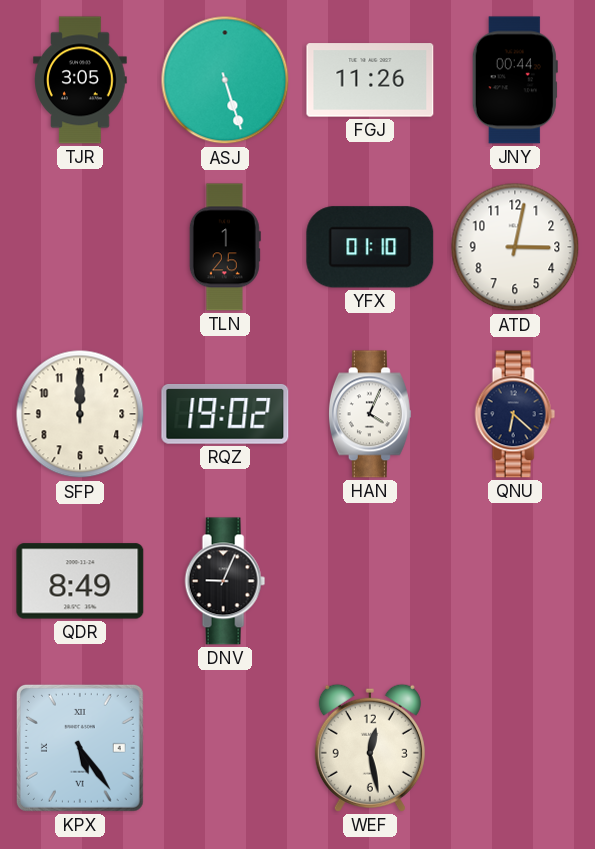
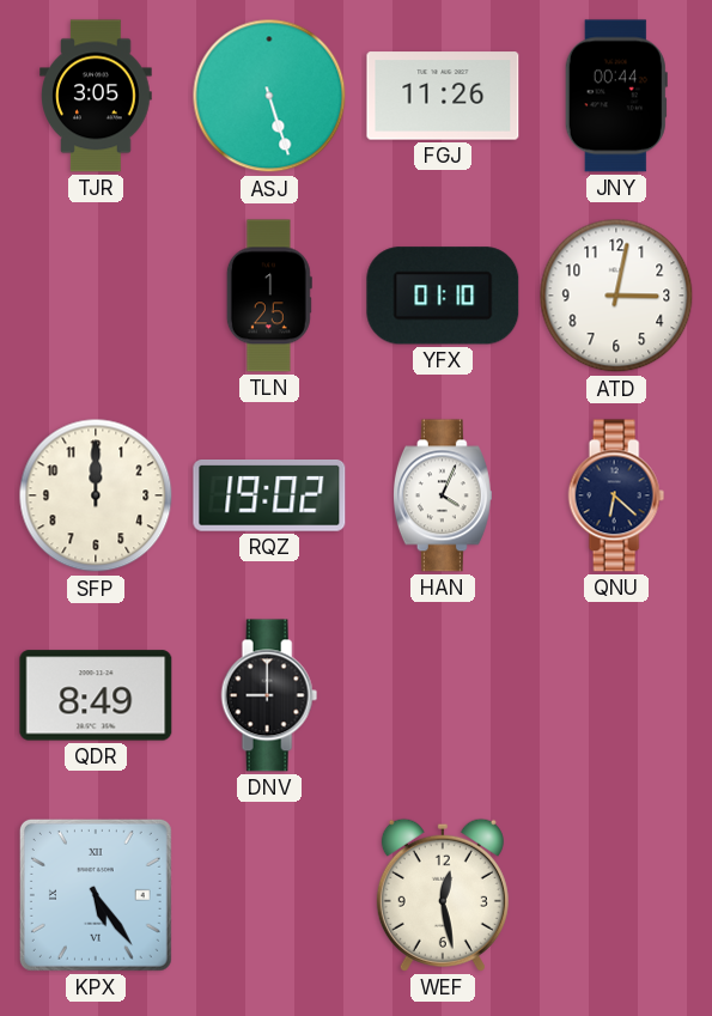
DNV: 9:04 -> 9:00 (269, 695)
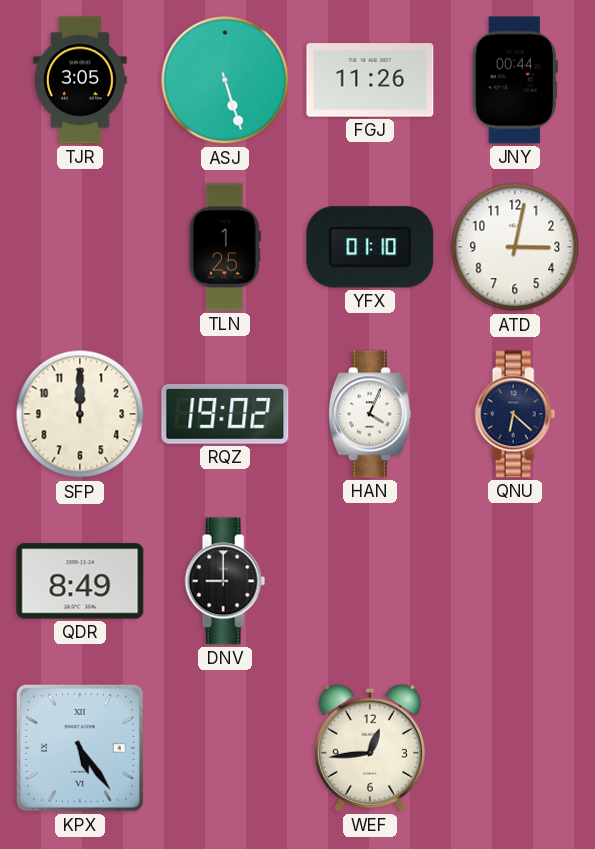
WEF: 12:28 -> 12:44 (370, 748)
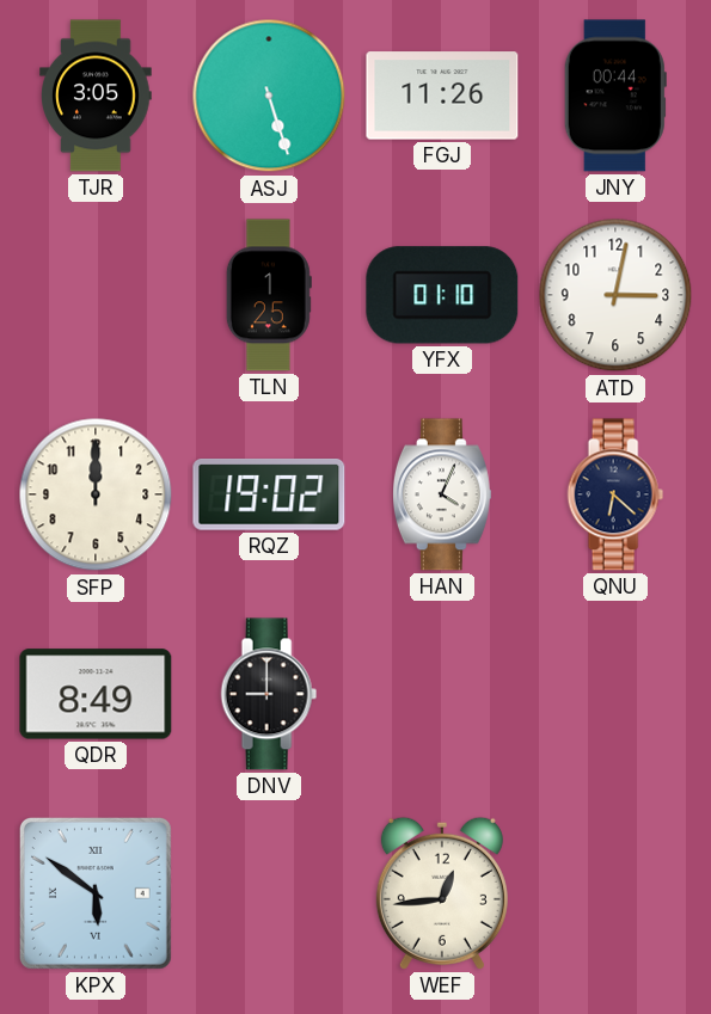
KPX: 5:24 -> 5:51 (96, 893)
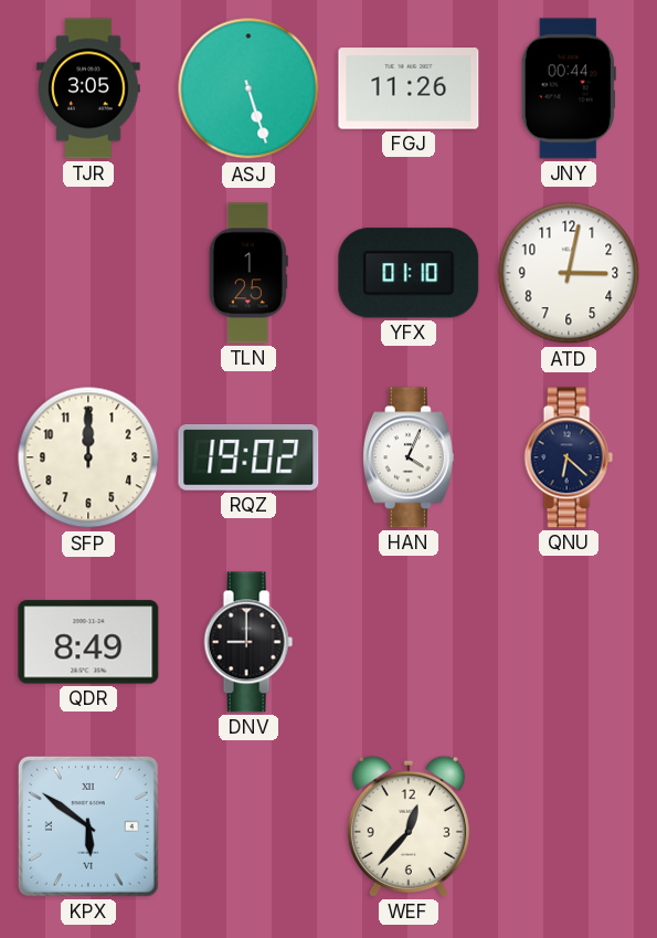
WEF: 12:44 -> 12:37 (409, 826)
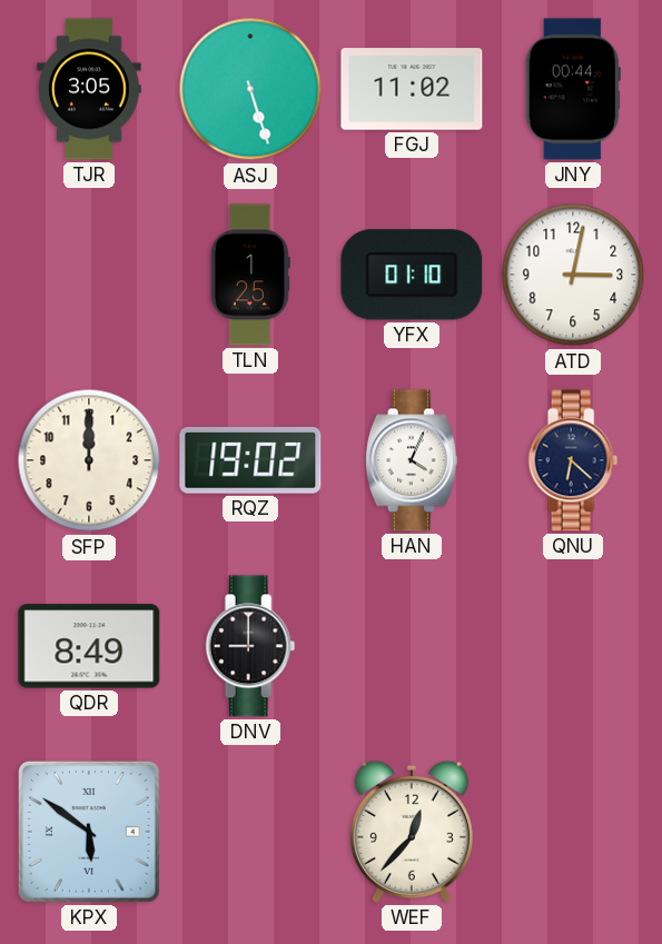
FGJ: 11:26 -> 11:02 (412, 89)
